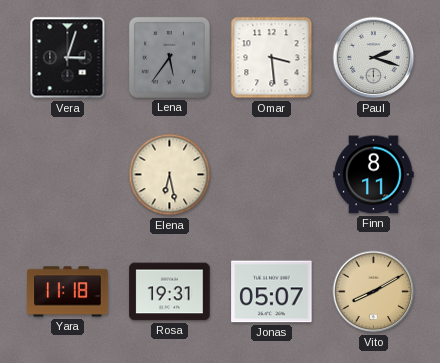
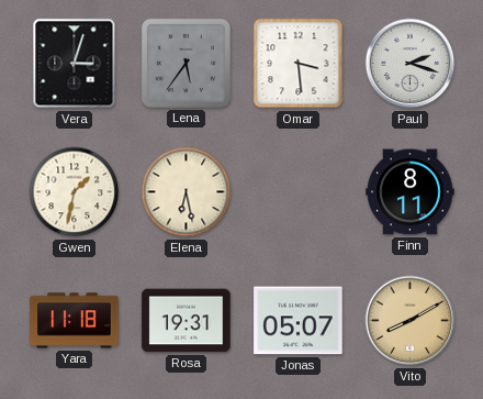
Gwen: none -> 1:32 (75, 192)
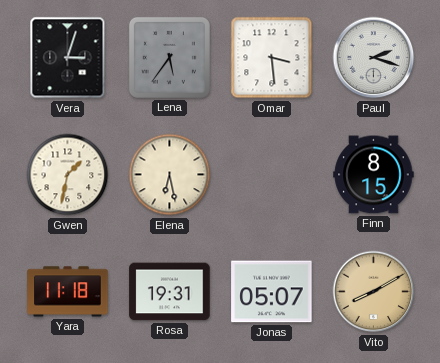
Finn: 8:11 -> 8:15 (374, 175)
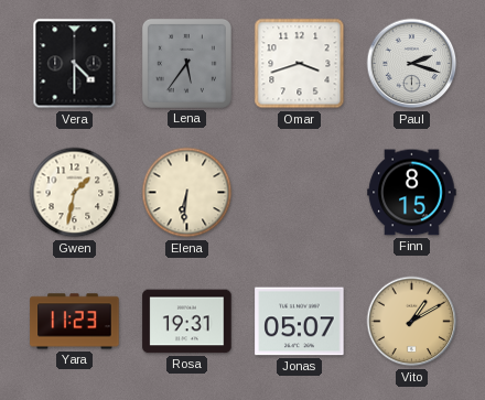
Vera: 3:03 -> 4:30 (75, 64)
Omar: 3:29 -> 3:42 (300, 64)
Elena: 6:28 -> 6:31 (187, 193)
Yara: 11:18 -> 11:23 (75, 322)
Vito: 8:10 -> 1:10 (412, 322)
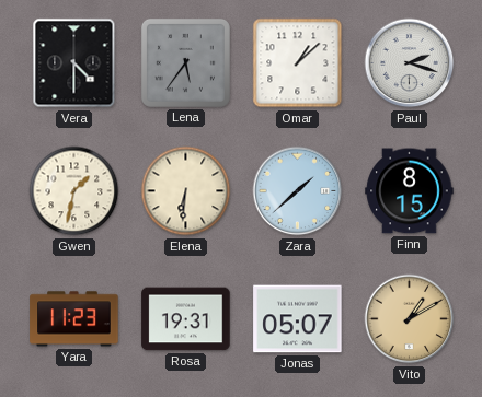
Omar: 3:42 -> 1:08 (298, 63)
Zara: none -> 1:38 (298, 191)
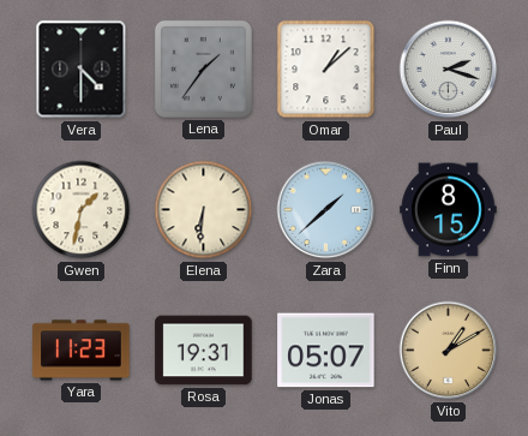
Lena: 5:36 -> 1:36 (203, 68)
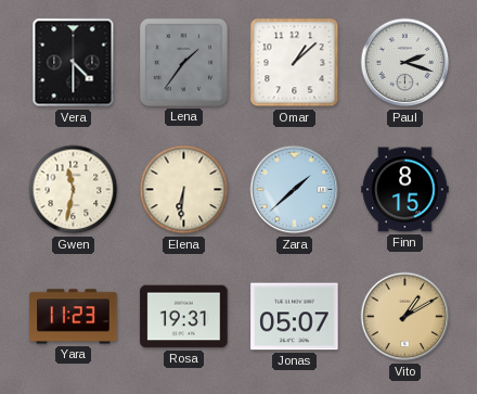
Gwen: 1:32 -> 11:32 (74, 190)
